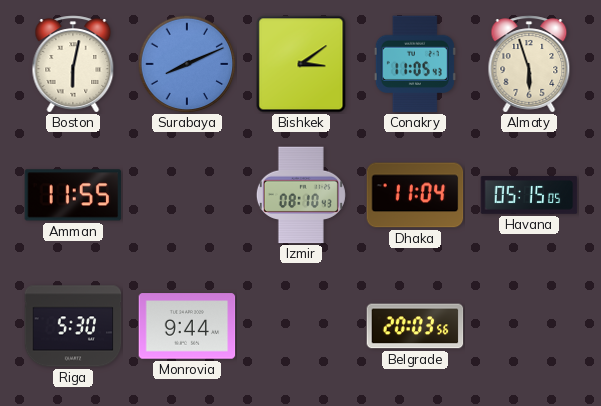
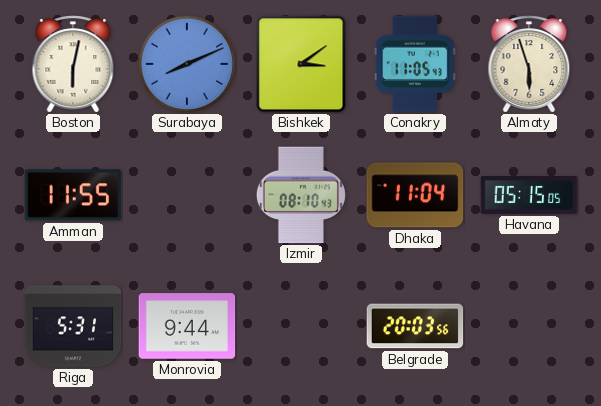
Riga: 5:30 -> 5:31 (73, 326)
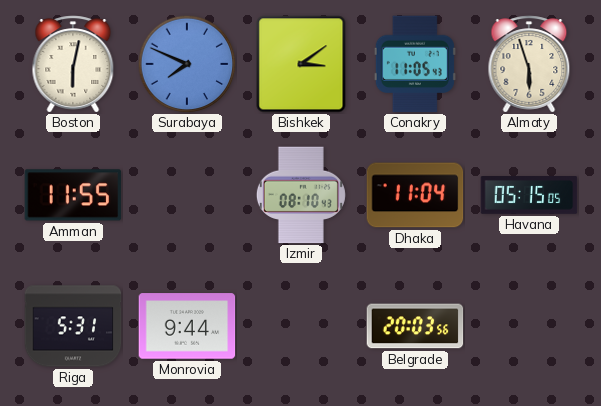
Surabaya: 8:11 -> 7:49 (187, 64)
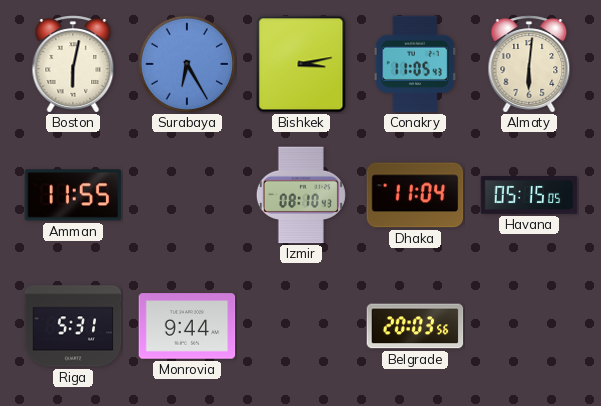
Surabaya: 7:49 -> 6:25 (187, 64)
Bishkek: 3:09 -> 3:13 (301, 64)
Almaty: 5:57 -> 6:01 (529, 64)
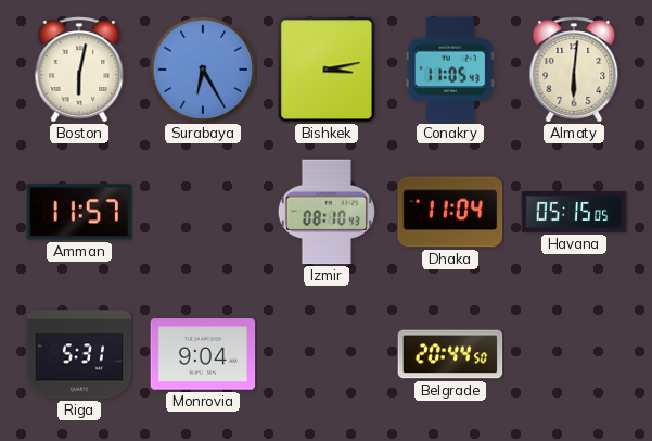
Amman: 11:55 -> 11:57 (79, 212)
Monrovia: 9:44 -> 9:04 (203, 354)
Belgrade: 20:03 -> 20:44 (450, 354)
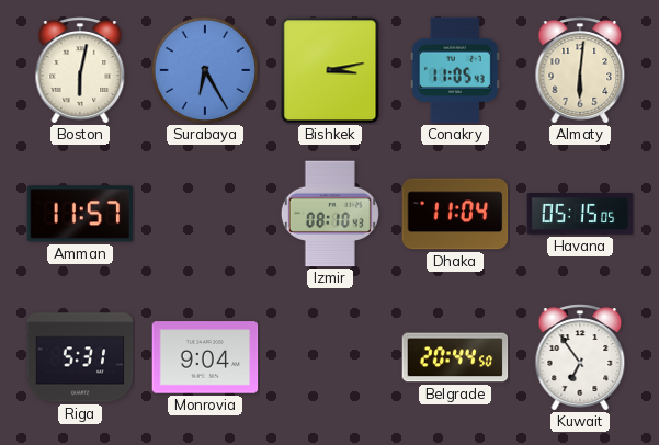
Kuwait: none -> 6:54 (580, 357)
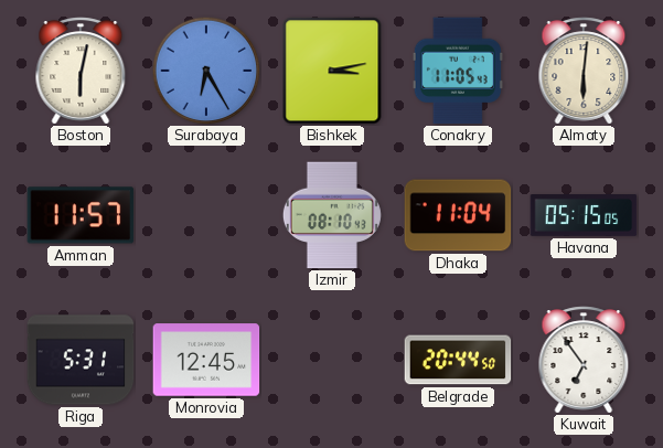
Monrovia: 9:04 -> 12:45 (206, 360)
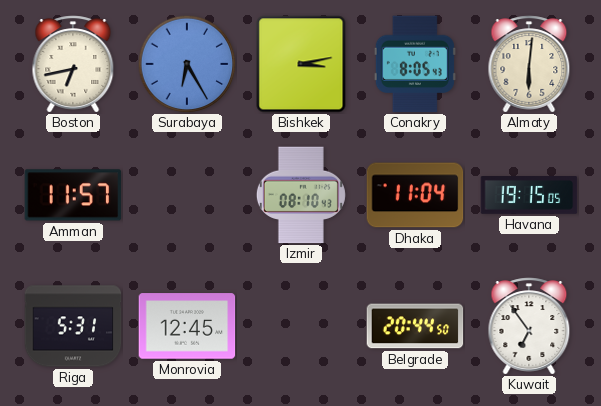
Boston: 6:02 -> 6:43 (73, 64)
Conakry: 11:05 -> 8:05 (415, 64)
Havana: 05:15 -> 19:15 (529, 196)
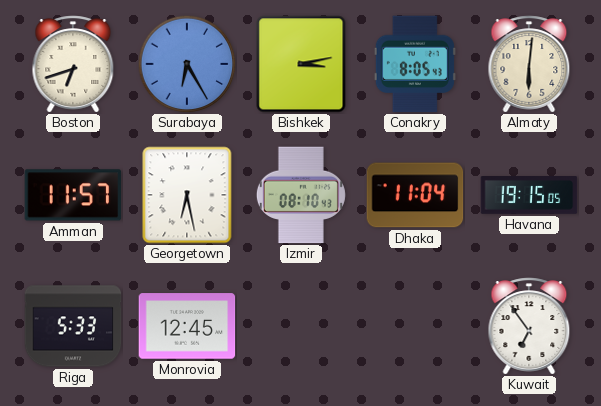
Boston: 6:43 -> 6:42 (73, 64)
Georgetown: none -> 6:28 (187, 195)
Riga: 5:31 -> 5:33 (73, 326)
Belgrade: 20:44 -> none (415, 326)
